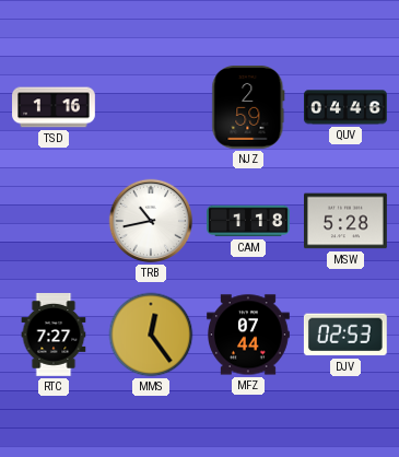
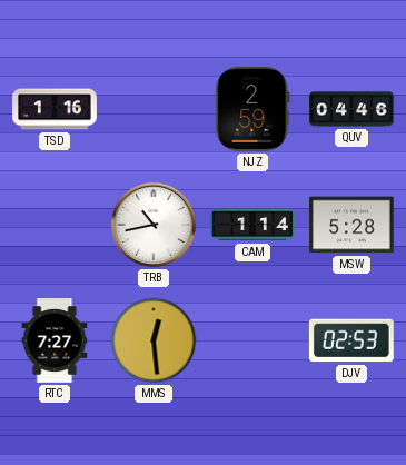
CAM: 1:18 -> 1:14 (254, 225)
MMS: 12:24 -> 12:29 (154, 340)
MFZ: 07:44 -> none (249, 335)
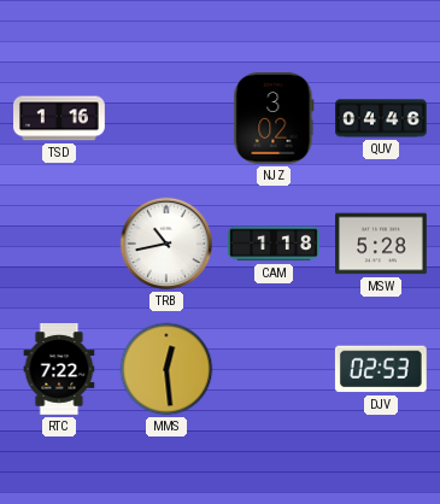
NJZ: 2:59 -> 3:02 (274, 118)
CAM: 1:14 -> 1:18 (275, 244)
RTC: 7:27 -> 7:22 (59, 370)
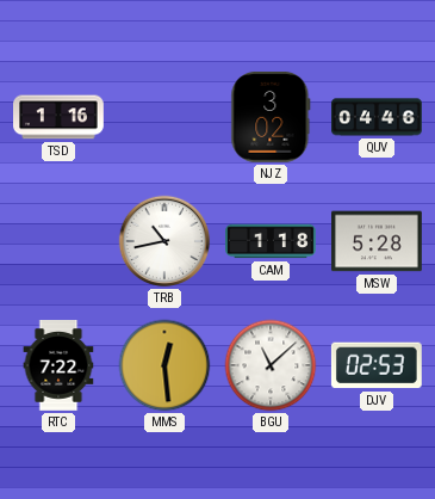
BGU: none -> 11:08 (271, 365)
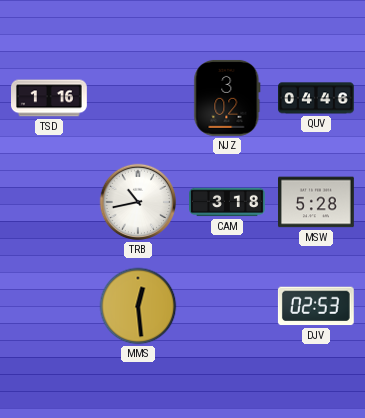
CAM: 1:18 -> 3:18 (228, 202)
RTC: 7:22 -> none (58, 366)
BGU: 11:08 -> none (271, 365)
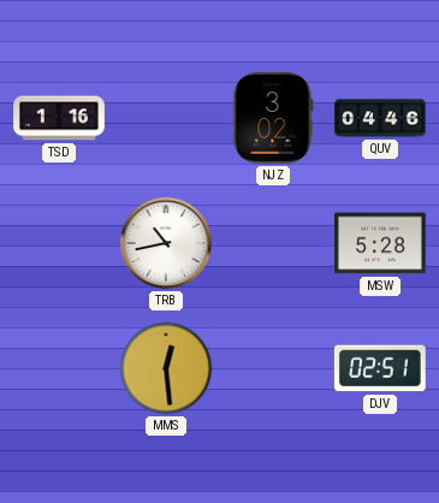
CAM: 3:18 -> none (228, 202)
DJV: 02:53 -> 02:51 (380, 368)
